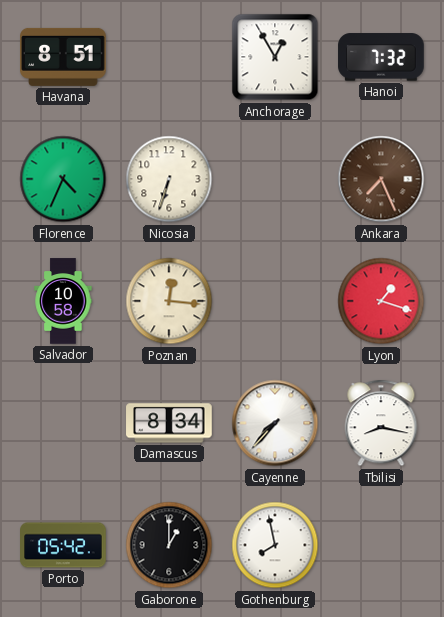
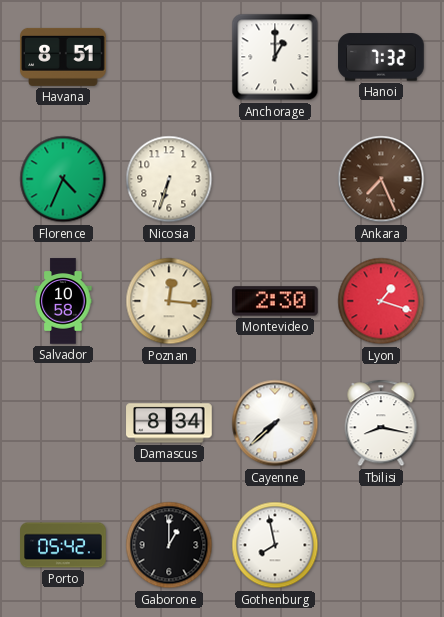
Anchorage: 12:55 -> 1:00 (275, 57)
Montevideo: none -> 2:30 (275, 301)
Cayenne: 7:37 -> 7:38 (275, 423)
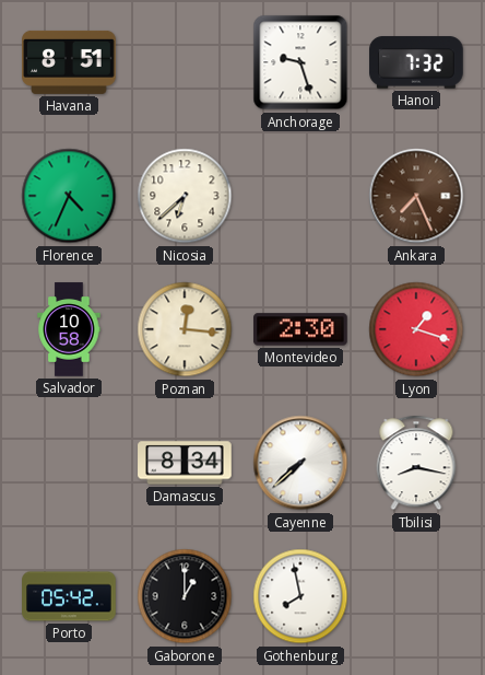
Anchorage: 1:00 -> 9:27 (300, 62)
Nicosia: 6:33 -> 6:38 (185, 196)
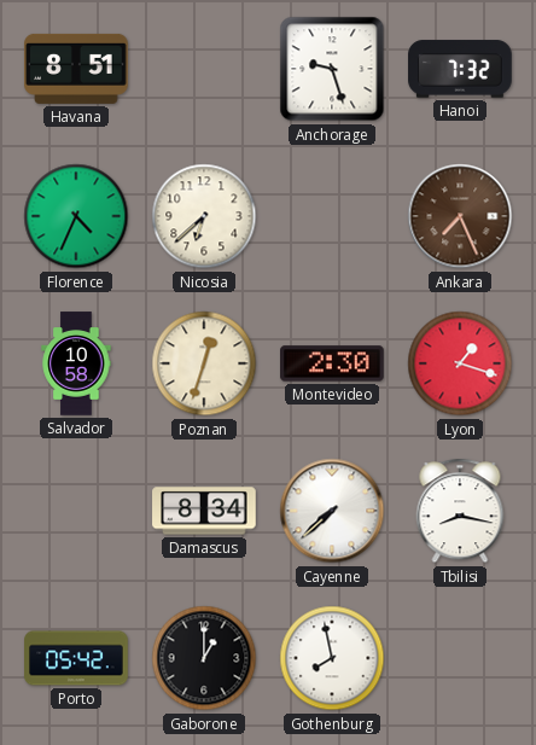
Poznan: 12:16 -> 12:33 (204, 363)
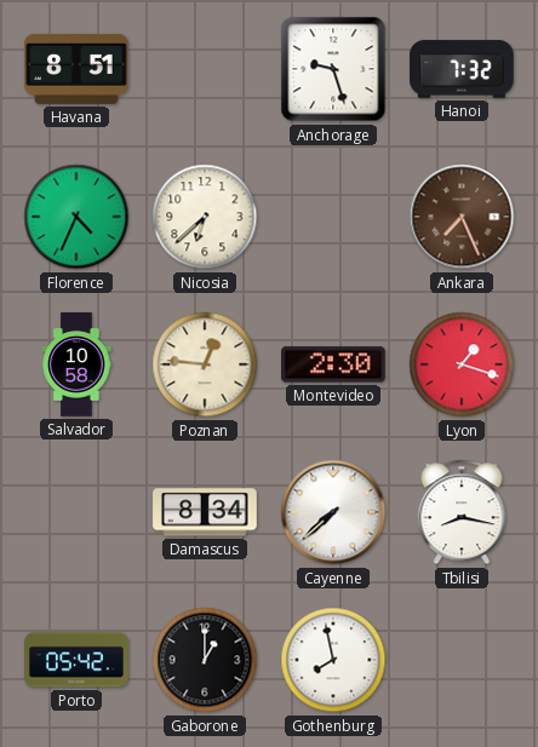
Poznan: 12:33 -> 12:46 (205, 364)
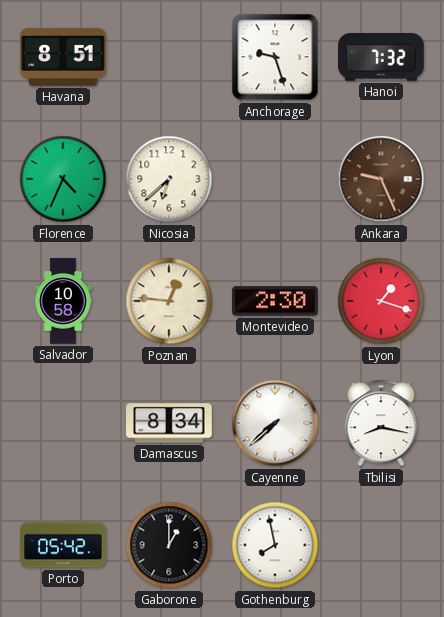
Ankara: 7:26 -> 9:26 (381, 179)
